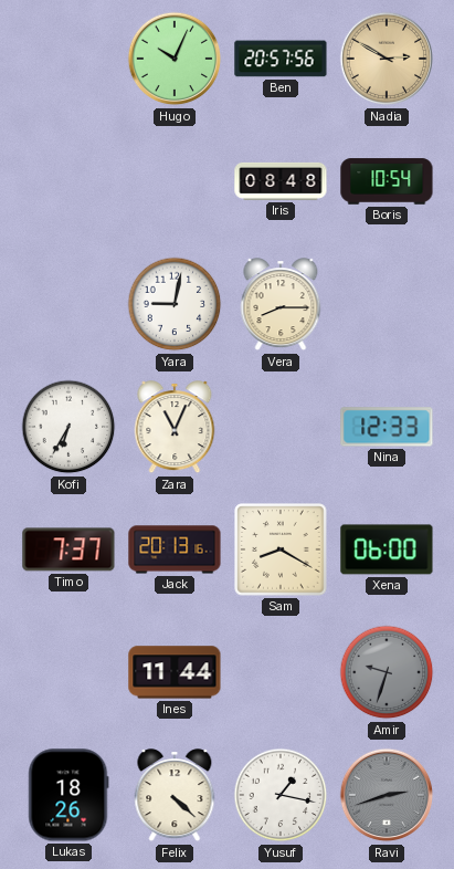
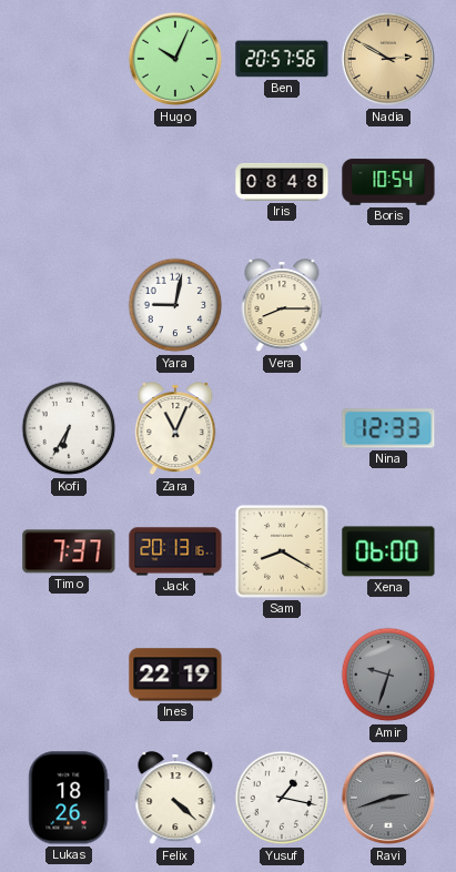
Ines: 11:44 -> 22:19 (175, 675)
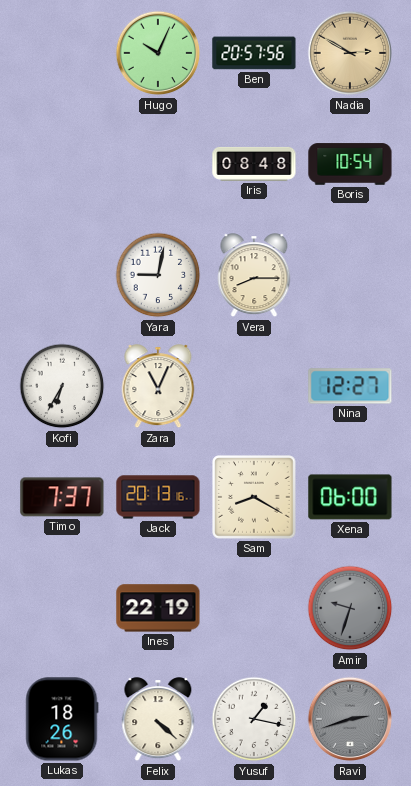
Nina: 12:33 -> 12:27 (350, 386)
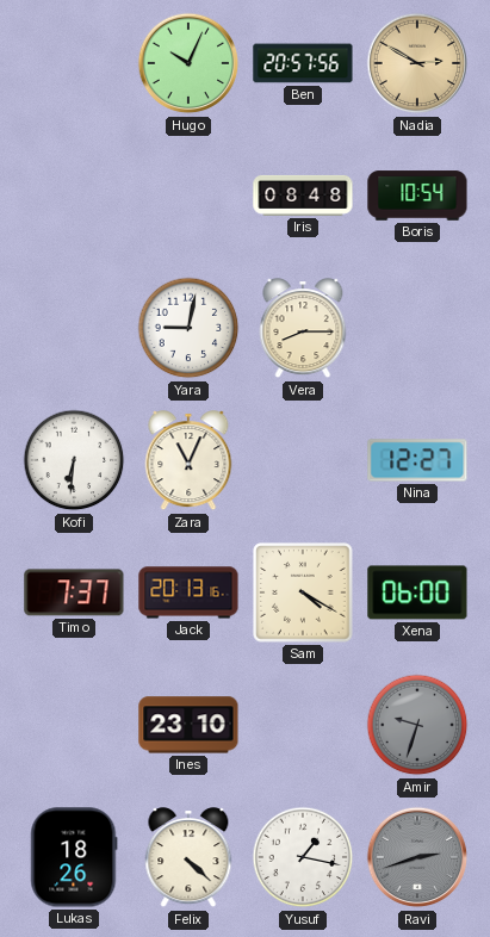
Kofi: 6:35 -> 6:31 (74, 460)
Sam: 8:20 -> 4:20 (303, 592)
Ines: 22:19 -> 23:10 (188, 725)
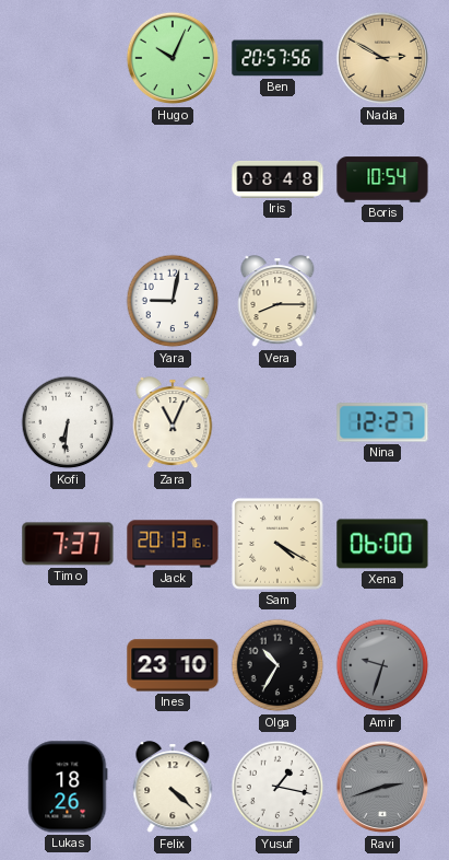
Olga: none -> 10:35 (277, 665)
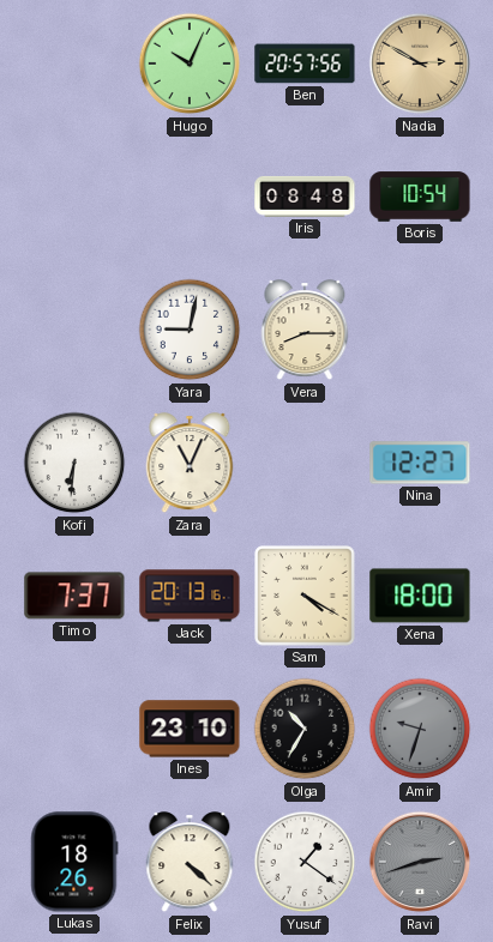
Xena: 06:00 -> 18:00 (420, 596)
Yusuf: 1:17 -> 1:21 (305, 862)
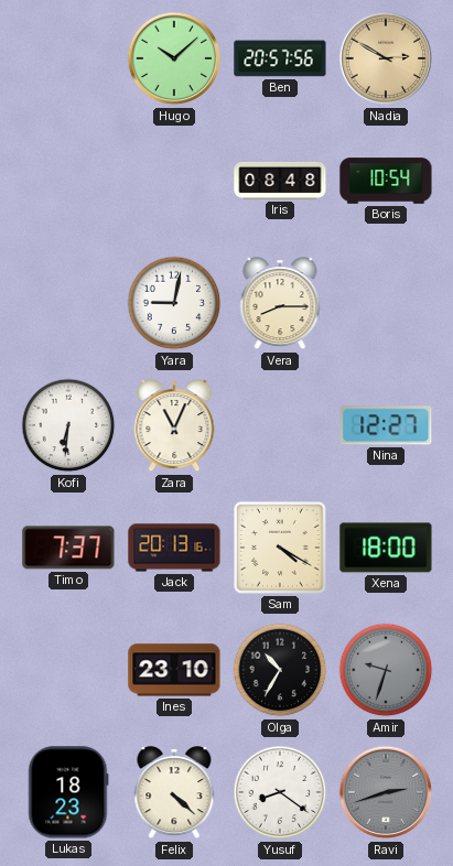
Hugo: 10:04 -> 10:08 (174, 58)
Lukas: 18:26 -> 18:23 (68, 792)
Yusuf: 1:21 -> 8:21 (280, 792)
